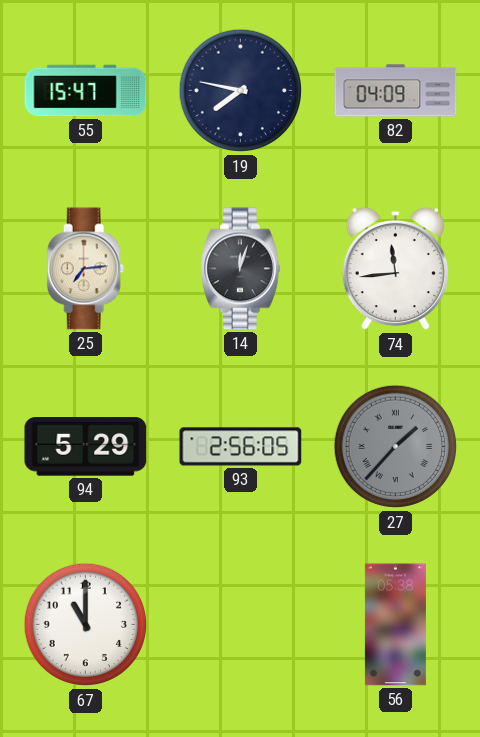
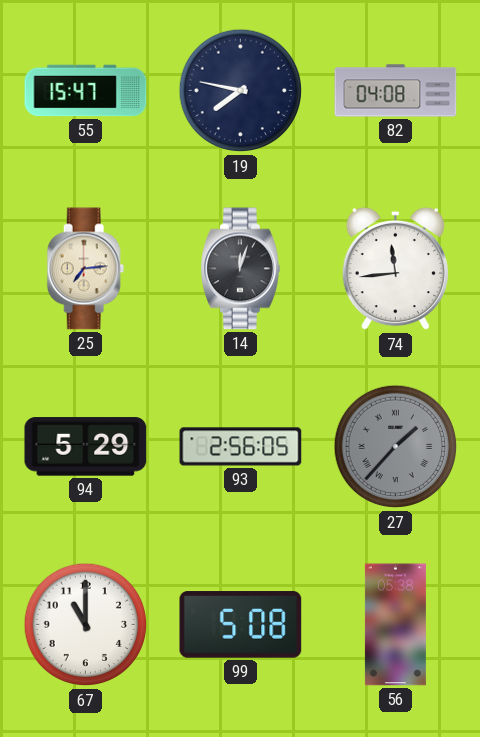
82: 04:09 -> 04:08 (396, 91)
99: none -> 5:08 (241, 625)
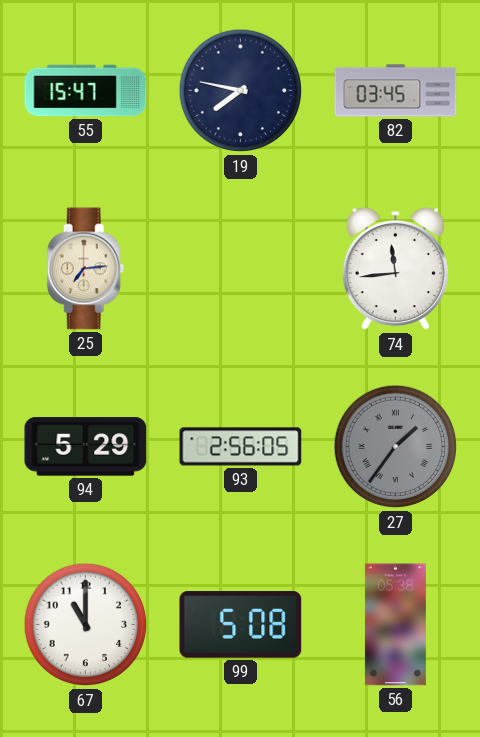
82: 04:08 -> 03:45 (396, 91)
14: 12:03 -> none (241, 269)
27: 1:37 -> 1:36 (396, 447)
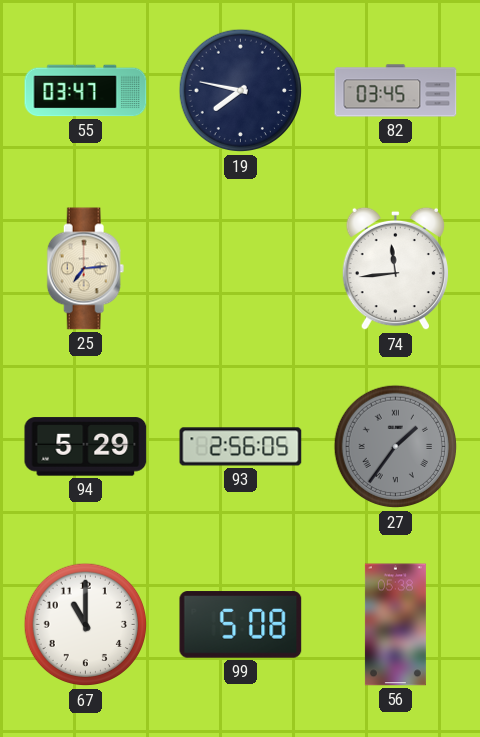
55: 15:47 -> 03:47 (86, 91)
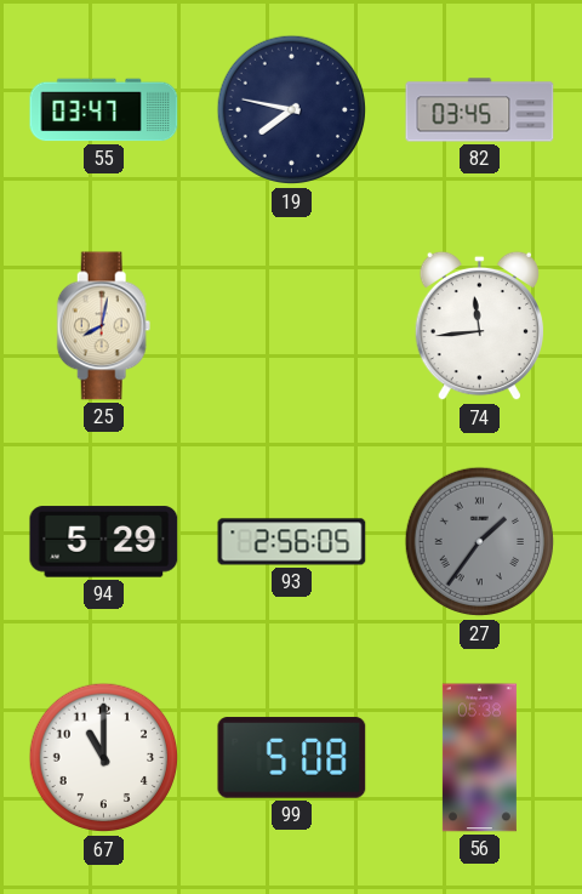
25: 7:14 -> 8:02 (104, 326)
